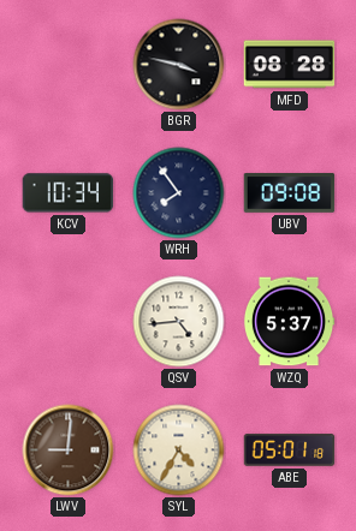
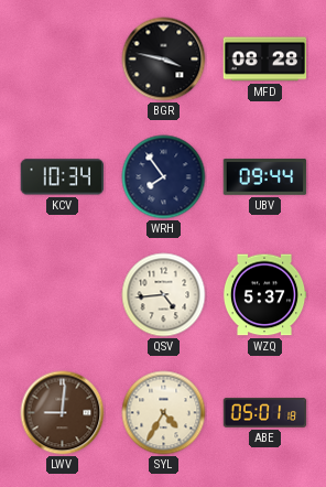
UBV: 09:08 -> 09:44 (265, 177)
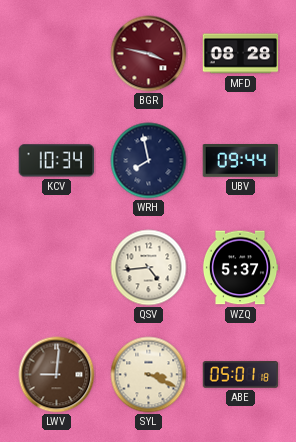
BGR dial: black -> burgundy (149, 54)
WRH: 7:54 -> 7:58 (149, 161)
SYL: 4:35 -> 3:19 (149, 375)
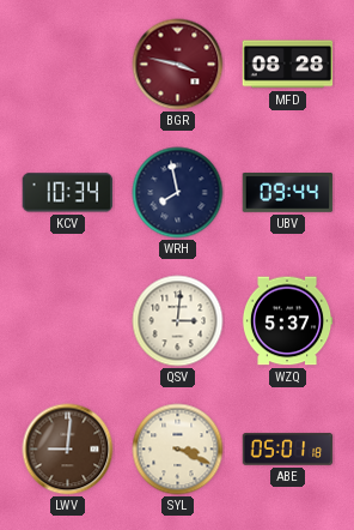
QSV: 4:44 -> 3:01 (178, 321)
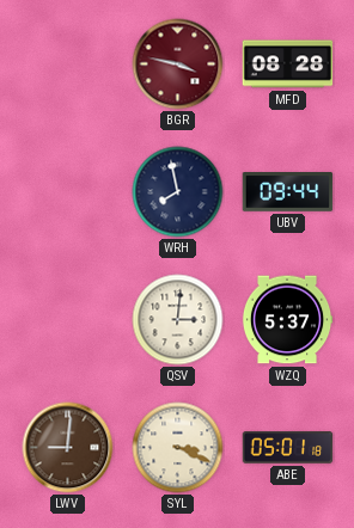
KCV: 10:34 -> none (68, 193)
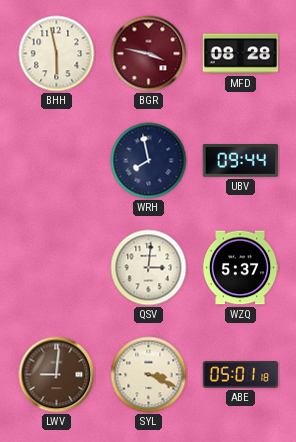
BHH: none -> 5:58 (57, 54)
